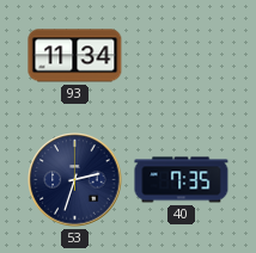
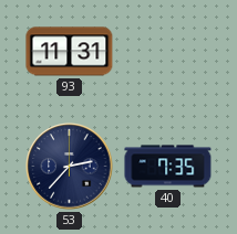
93: 11:34 -> 11:31 (70, 52)
53: 2:33 -> 2:37 (70, 167)
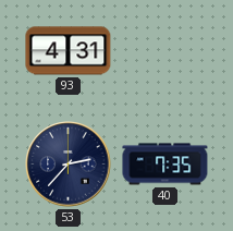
93: 11:31 -> 4:31 (69, 51)
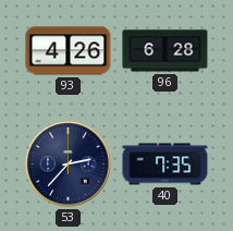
93: 4:31 -> 4:26 (69, 51)
96: none -> 6:28 (165, 51)
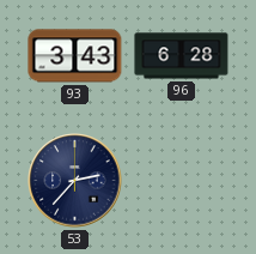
93: 4:26 -> 3:43 (75, 56)
40: 7:35 -> none (165, 165)
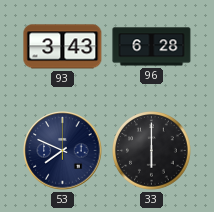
53: 2:37 -> 7:49 (63, 151)
33: none -> 6:00 (152, 151)
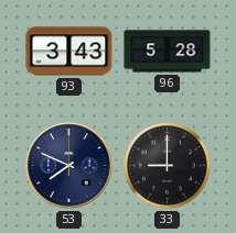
96: 6:28 -> 5:28 (168, 52)
33: 6:00 -> 9:00 (168, 166)
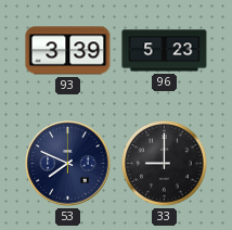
93: 3:43 -> 3:39 (68, 51)
96: 5:28 -> 5:23 (165, 51)
